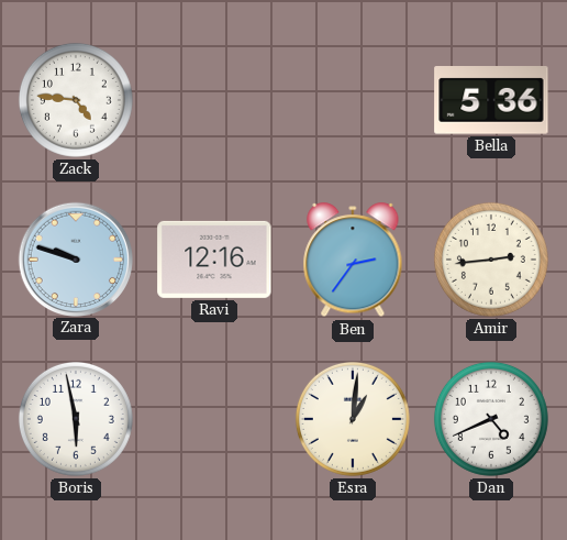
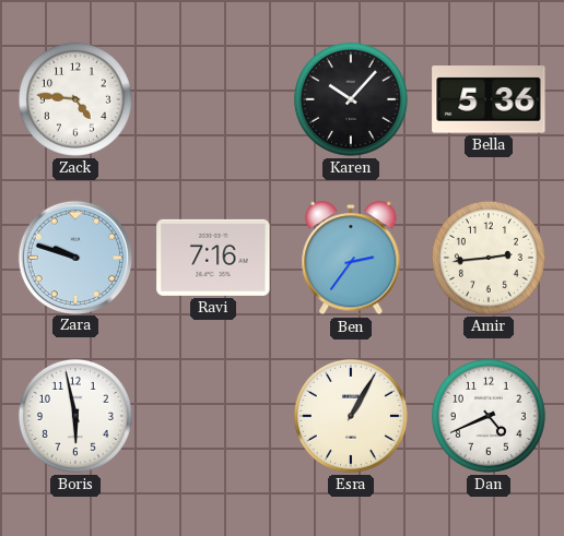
Karen: none -> 10:07 (351, 99)
Ravi: 12:16 -> 7:16 (213, 258)
Esra: 1:01 -> 1:05 (351, 416)
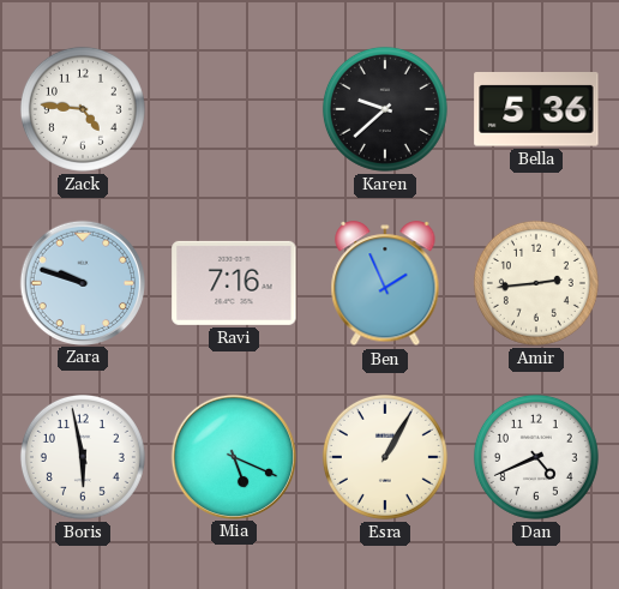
Karen: 10:07 -> 9:38 (385, 109)
Ben: 2:36 -> 1:56 (385, 284)
Mia: none -> 5:19 (233, 456)
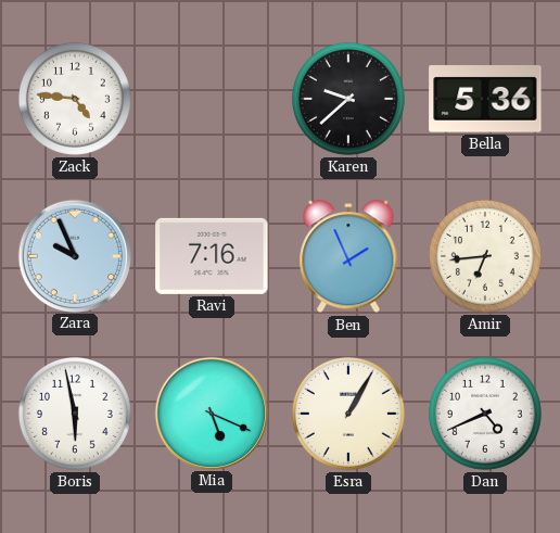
Zara: 9:48 -> 9:56 (74, 255)
Amir: 2:44 -> 6:44 (485, 256)
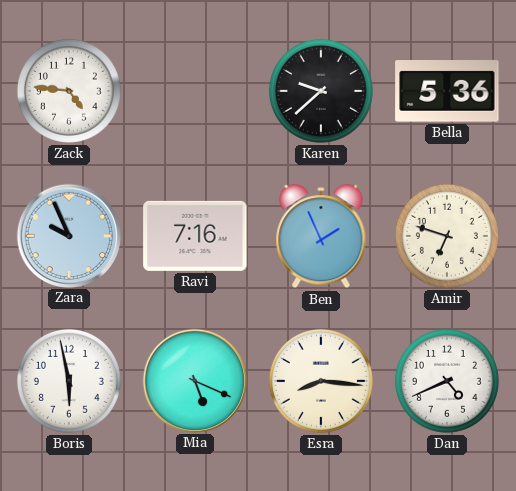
Amir: 6:44 -> 6:48 (447, 236)
Esra: 1:05 -> 8:16 (321, 381)
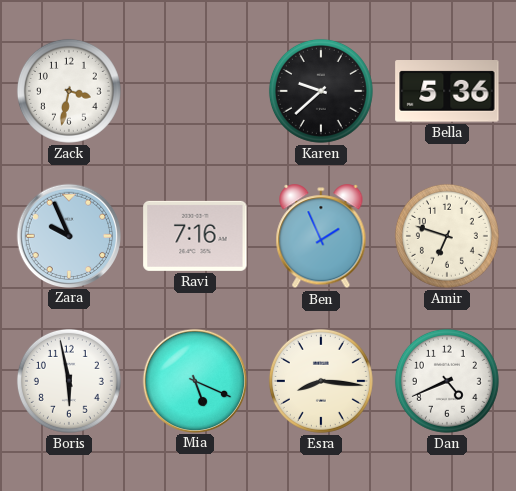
Zack: 4:46 -> 3:32 (69, 91)
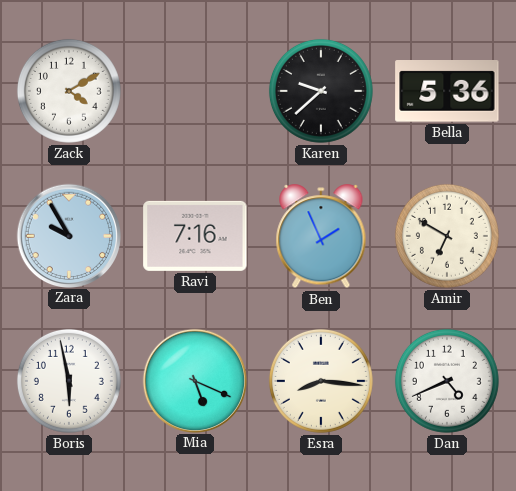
Zack: 3:32 -> 4:10 (69, 91)
Zara: 9:56 -> 9:55 (68, 235)
Amir: 6:48 -> 6:50 (447, 236)
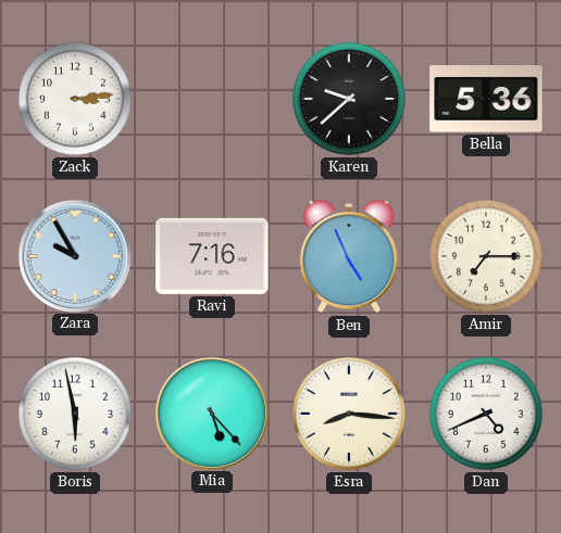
Zack: 4:10 -> 3:14 (75, 99)
Ben: 1:56 -> 4:56 (349, 257)
Amir: 6:50 -> 7:15 (486, 256)
Mia: 5:19 -> 5:23 (211, 413)
